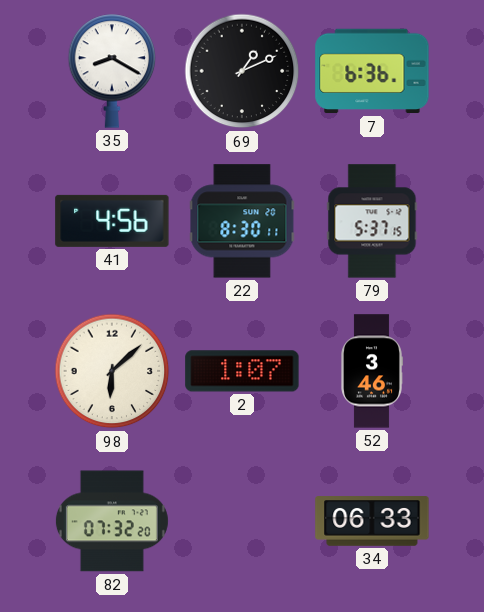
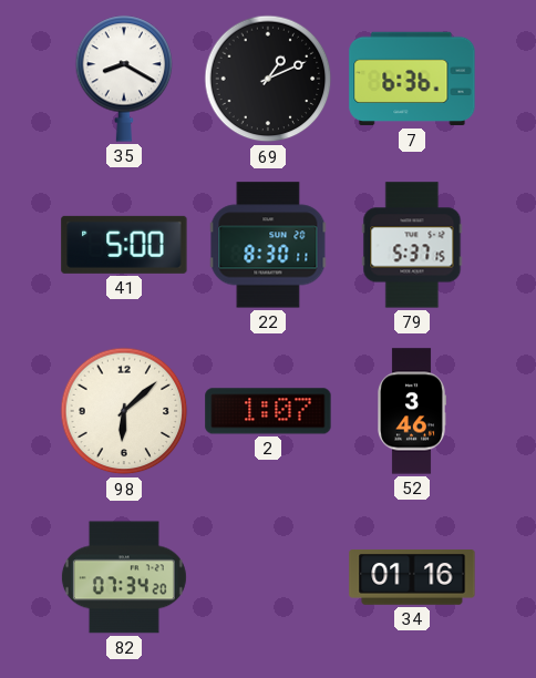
41: 4:56 -> 5:00 (124, 245)
82: 07:32 -> 07:34 (124, 577)
34: 06:33 -> 01:16 (412, 577)
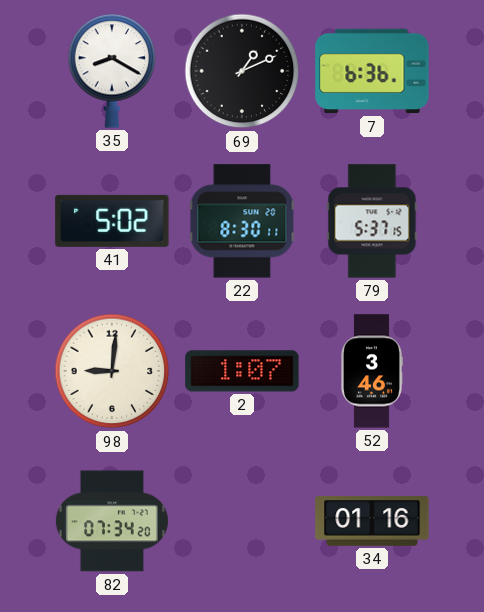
41: 5:00 -> 5:02 (112, 221)
98: 6:08 -> 9:01 (112, 371)
